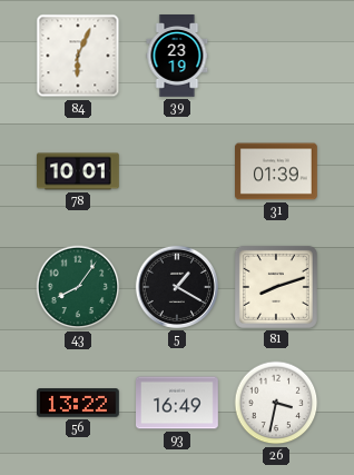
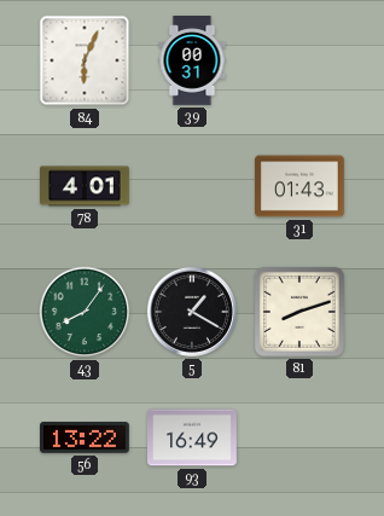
39: 23:19 -> 00:31 (192, 62)
78: 10:01 -> 4:01 (86, 186)
31: 01:39 -> 01:43 (301, 186)
26: 3:32 -> none (276, 403)
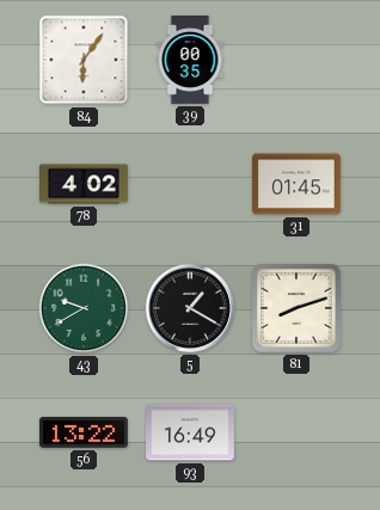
84: 6:04 -> 6:06 (84, 60)
39: 00:31 -> 00:35 (190, 61)
78: 4:01 -> 4:02 (85, 184)
31: 01:43 -> 01:45 (298, 184)
43: 8:06 -> 9:40 (84, 308)
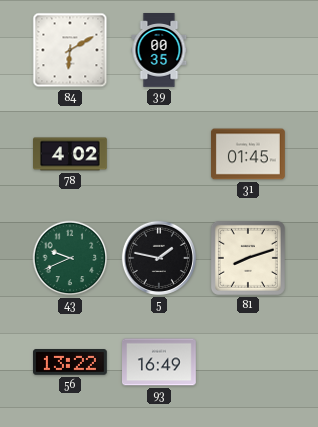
84: 6:06 -> 6:10 (70, 50)
43: 9:40 -> 9:41 (70, 258)
5: 1:20 -> 1:47 (159, 258)
